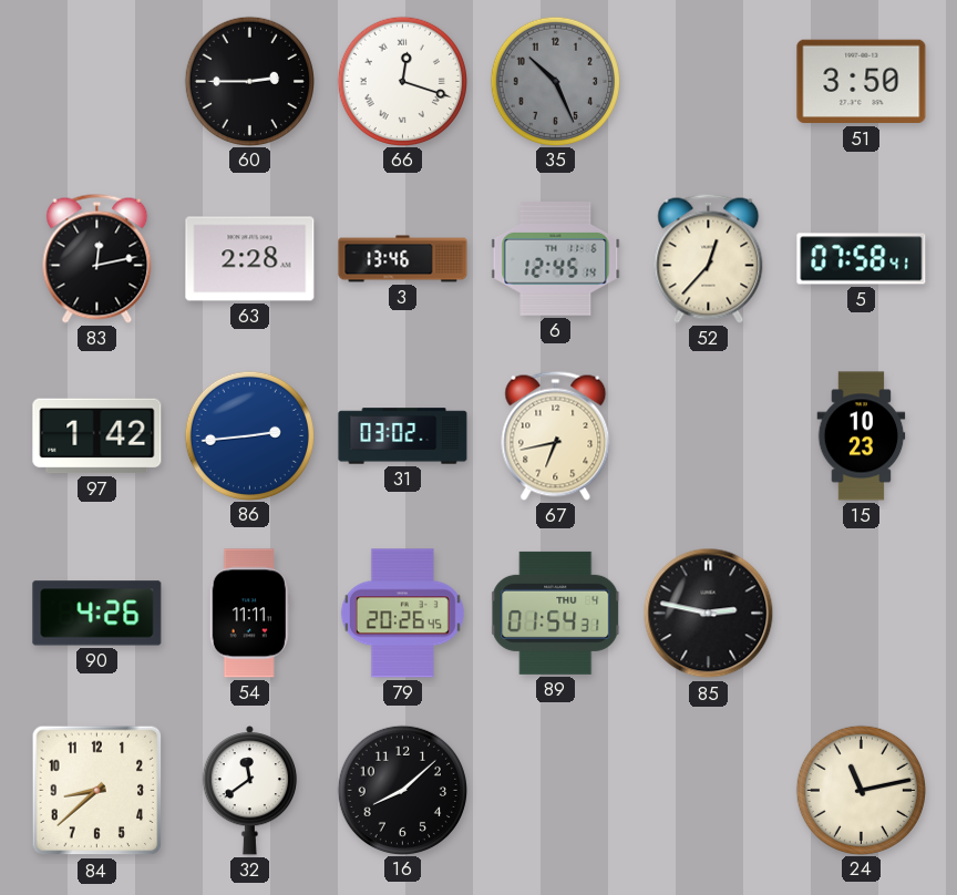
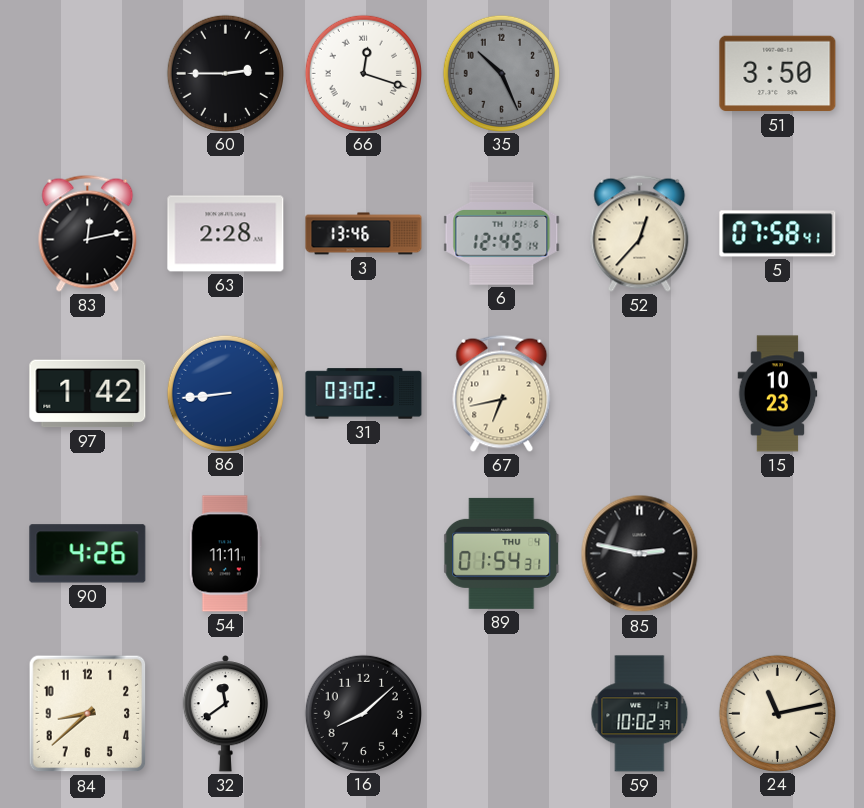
86: 2:44 -> 8:44 (225, 393)
79: 20:26 -> none (402, 614)
59: none -> 10:02 (640, 714)
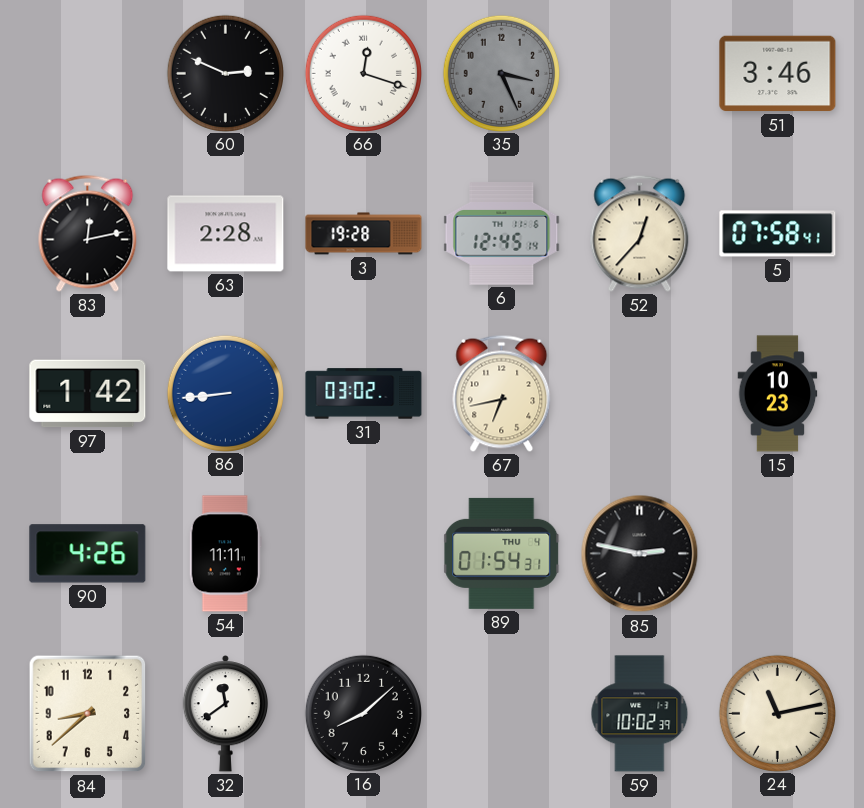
60: 2:45 -> 2:49 (225, 73)
35: 10:26 -> 3:26 (501, 73)
51: 3:50 -> 3:46 (778, 74)
3: 13:46 -> 19:28 (364, 234)
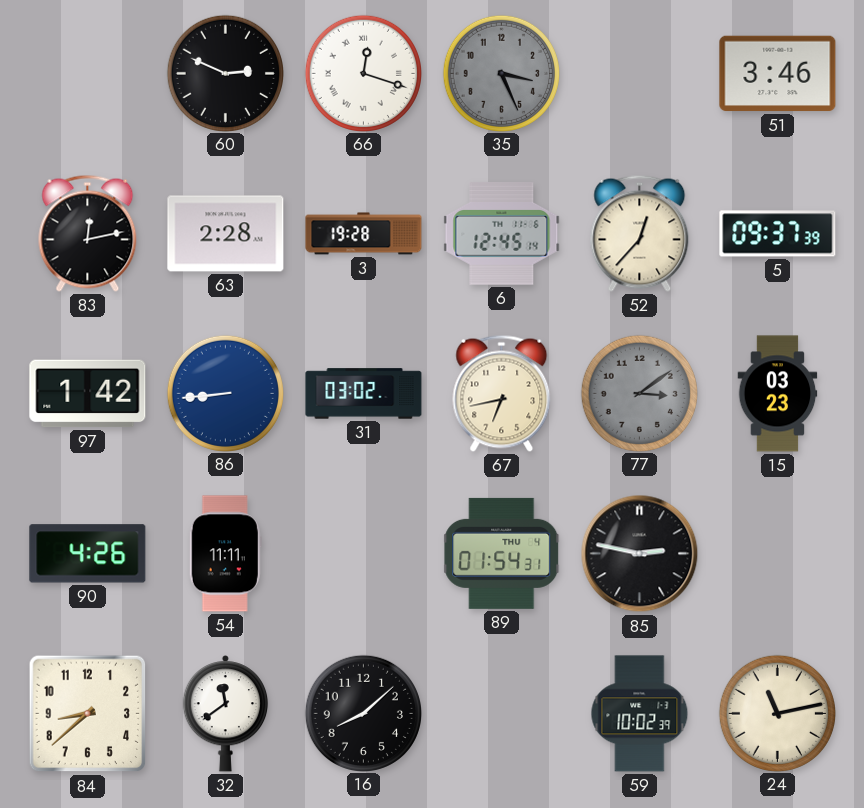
5: 07:58 -> 09:37 (778, 234)
77: none -> 3:09 (639, 393)
15: 10:23 -> 03:23 (778, 394)
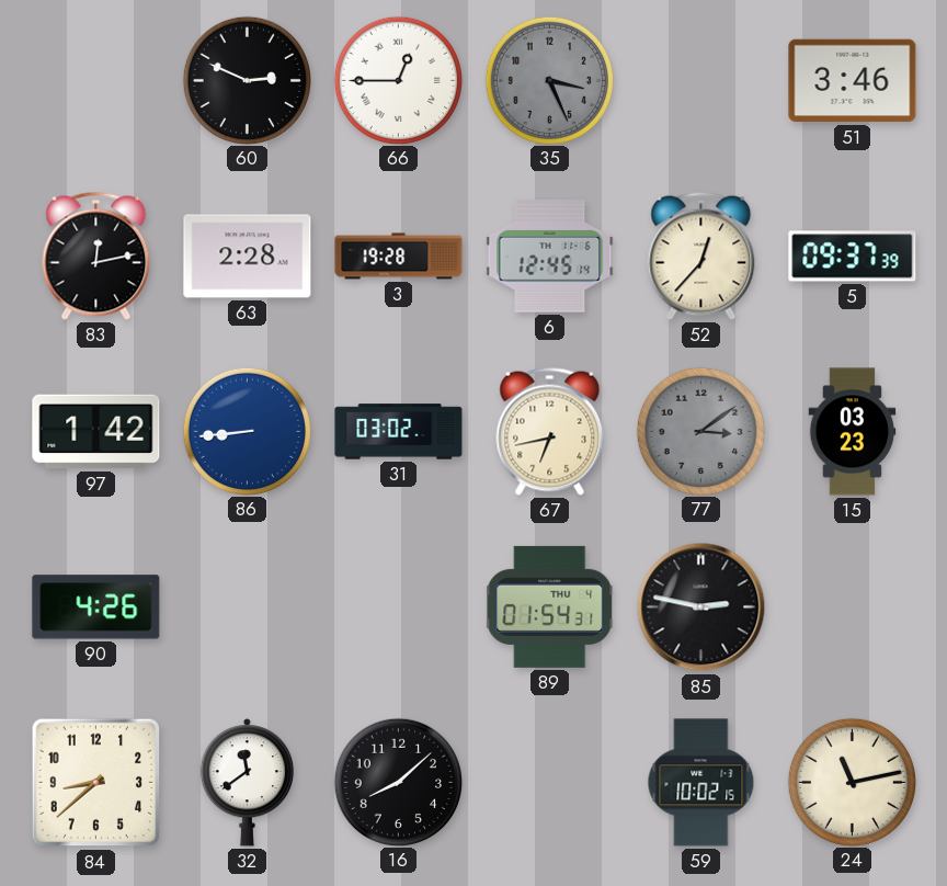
66: 12:18 -> 12:45 (398, 80)
54: 11:11 -> none (225, 554)
59: 10:02:39 -> 10:02:15 (701, 783)
